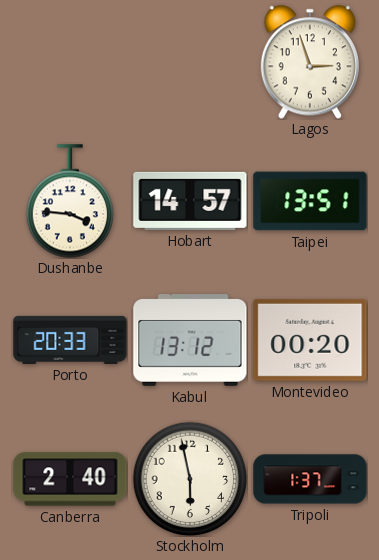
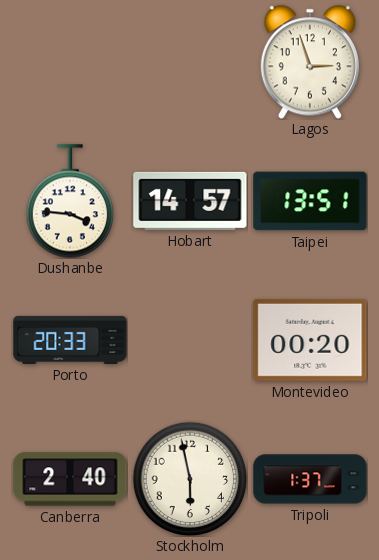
Kabul: 13:12 -> none (190, 341)
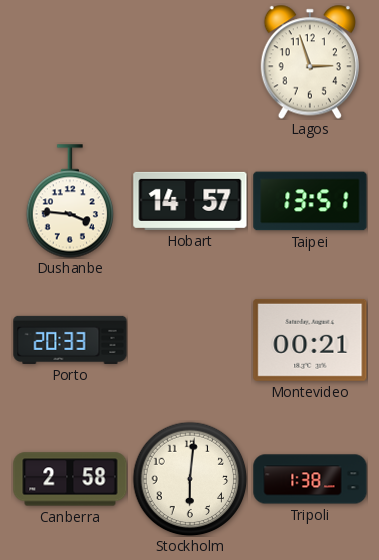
Montevideo: 00:20 -> 00:21 (310, 340)
Canberra: 2:40 -> 2:58 (70, 479)
Stockholm: 5:58 -> 6:01 (190, 479)
Tripoli: 1:37 -> 1:38 (310, 479)
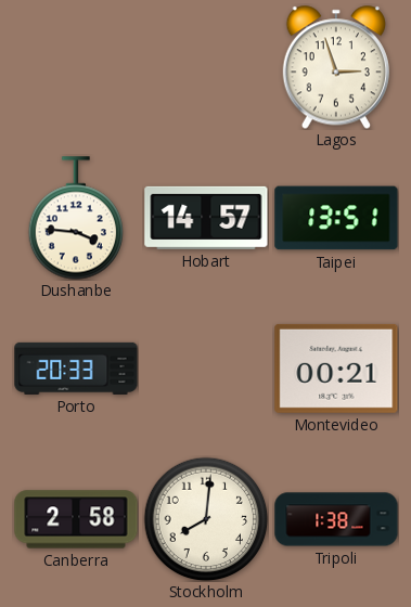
Stockholm: 6:01 -> 8:01 (206, 519)
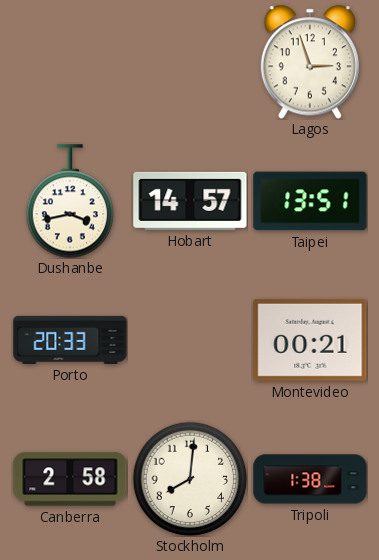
Dushanbe: 3:46 -> 3:43 (69, 201)
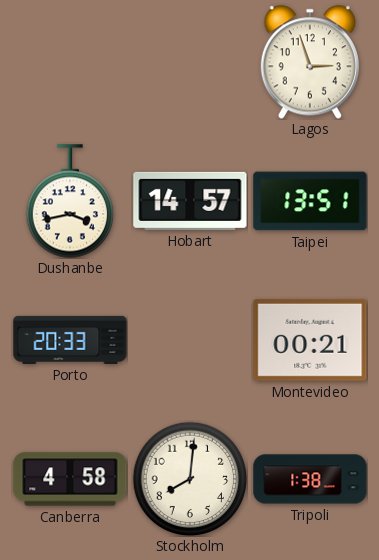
Canberra: 2:58 -> 4:58 (70, 479)
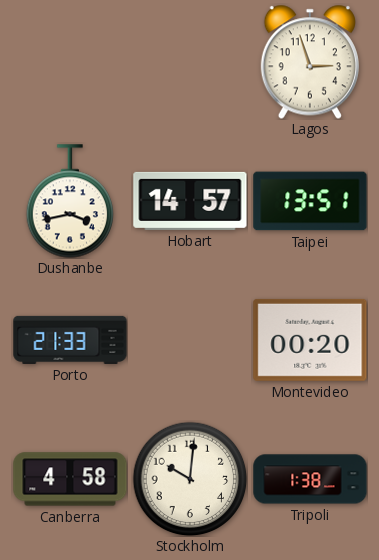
Porto: 20:33 -> 21:33 (70, 340)
Montevideo: 00:21 -> 00:20 (310, 340)
Stockholm: 8:01 -> 10:01 (190, 479)
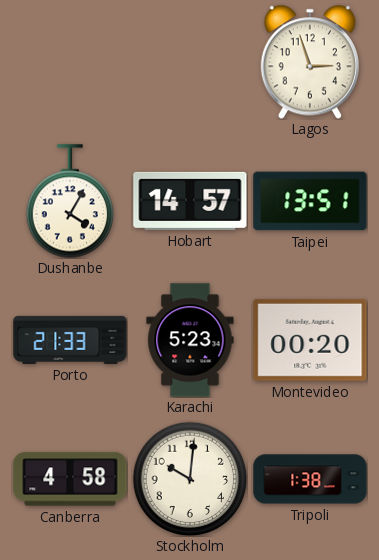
Dushanbe: 3:43 -> 4:05 (69, 201)
Karachi: none -> 5:23 (190, 340)
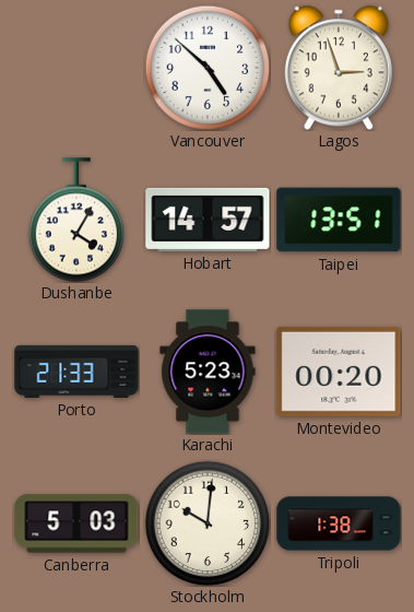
Vancouver: none -> 4:52 (208, 68)
Canberra: 4:58 -> 5:03 (76, 523)
